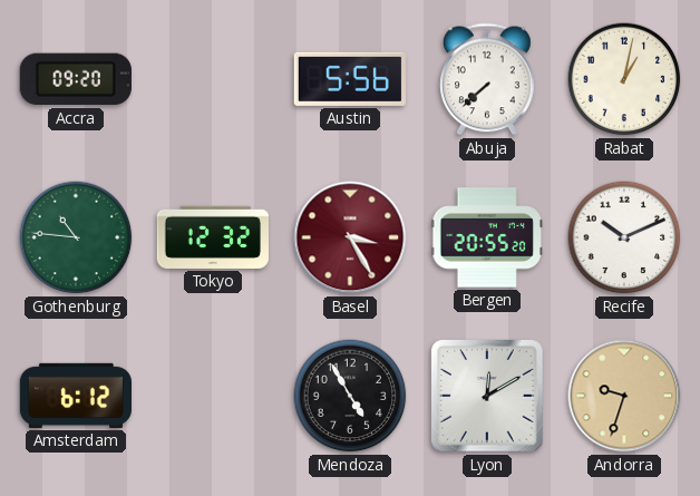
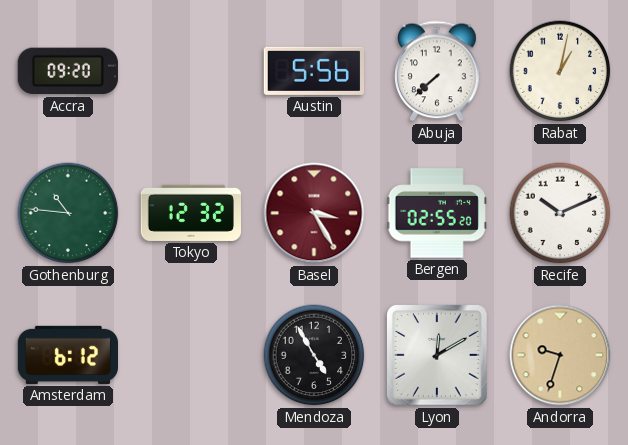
Bergen: 20:55 -> 02:55 (436, 213)
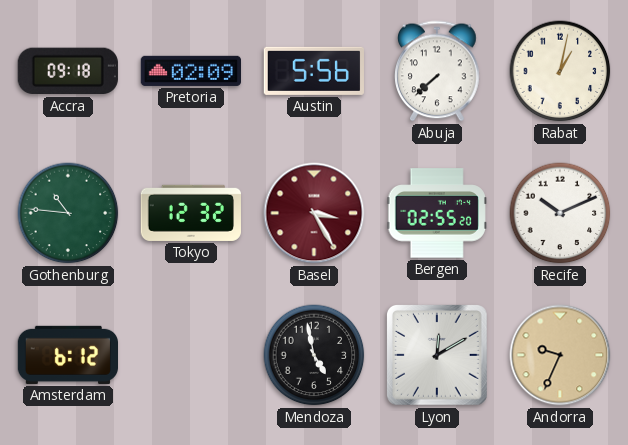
Accra: 09:20 -> 09:18 (68, 71)
Pretoria: none -> 02:09 (190, 71)
Mendoza: 4:55 -> 4:58 (314, 355)
Andorra: 9:33 -> 9:34 (560, 355)
